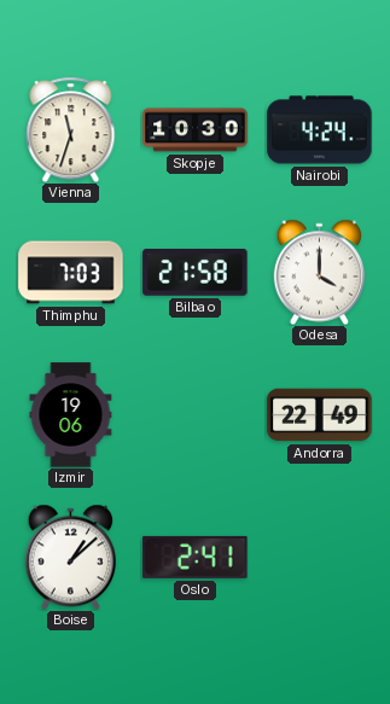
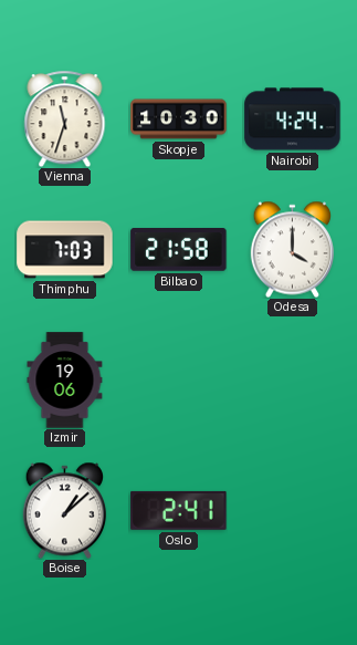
Andorra: 22:49 -> none (320, 415)
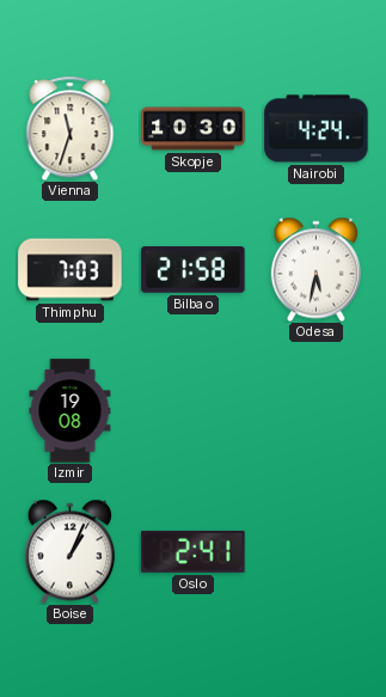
Odesa: 4:00 -> 5:32 (315, 269)
Izmir: 19:06 -> 19:08 (71, 411)
Boise: 1:08 -> 1:04 (69, 551)
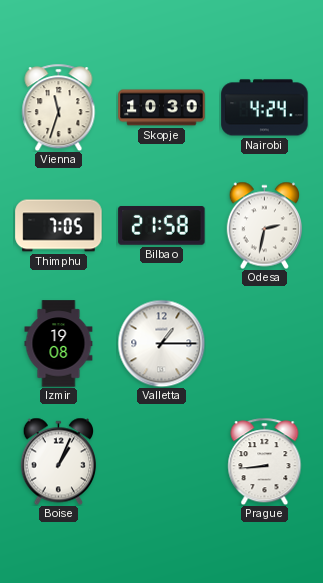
Thimphu: 7:03 -> 7:05 (59, 226)
Odesa: 5:32 -> 2:32 (264, 225)
Valletta: none -> 1:15 (161, 343)
Oslo: 2:41 -> none (194, 551)
Prague: none -> 8:44 (265, 461)
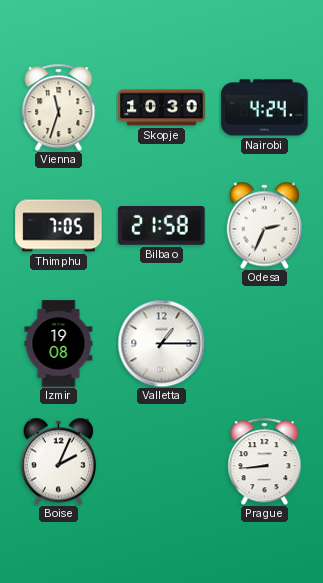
Odesa: 2:32 -> 2:34 (264, 225)
Boise: 1:04 -> 2:04 (58, 461)
